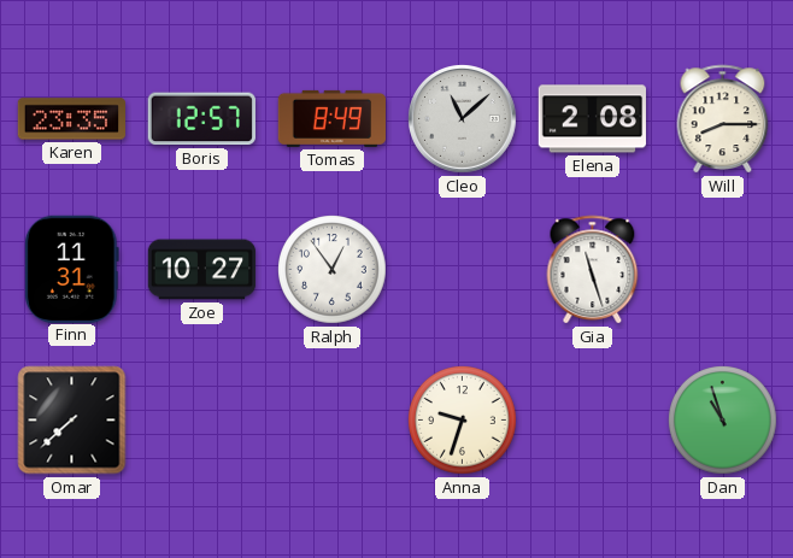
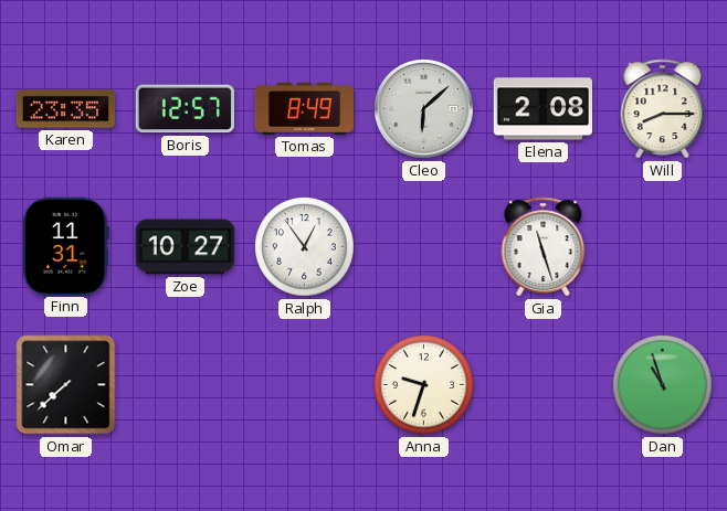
Cleo: 11:08 -> 6:08 (424, 109)
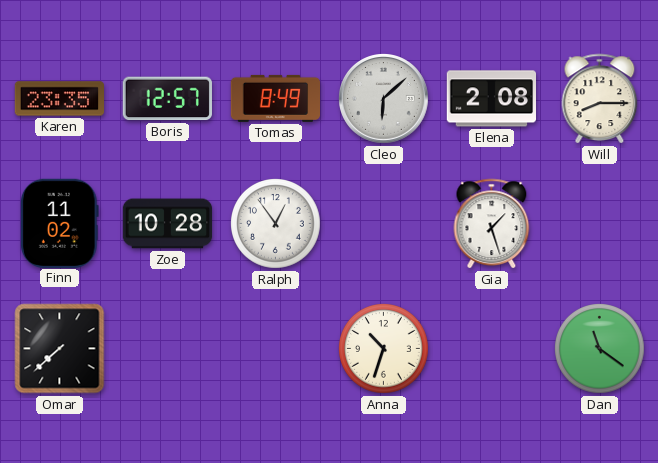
Finn: 11:31 -> 11:02 (59, 223)
Zoe: 10:27 -> 10:28 (168, 224)
Gia: 11:27 -> 1:27 (492, 224)
Anna: 9:33 -> 10:33 (384, 349)
Dan: 10:57 -> 11:21 (600, 349)
